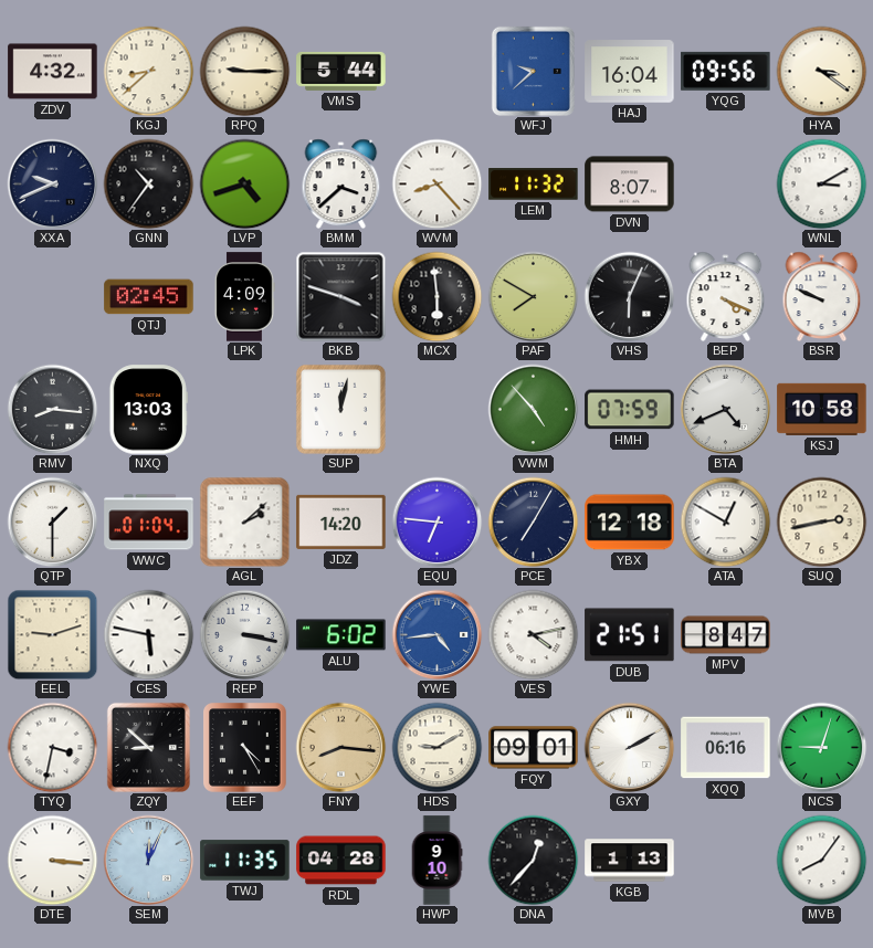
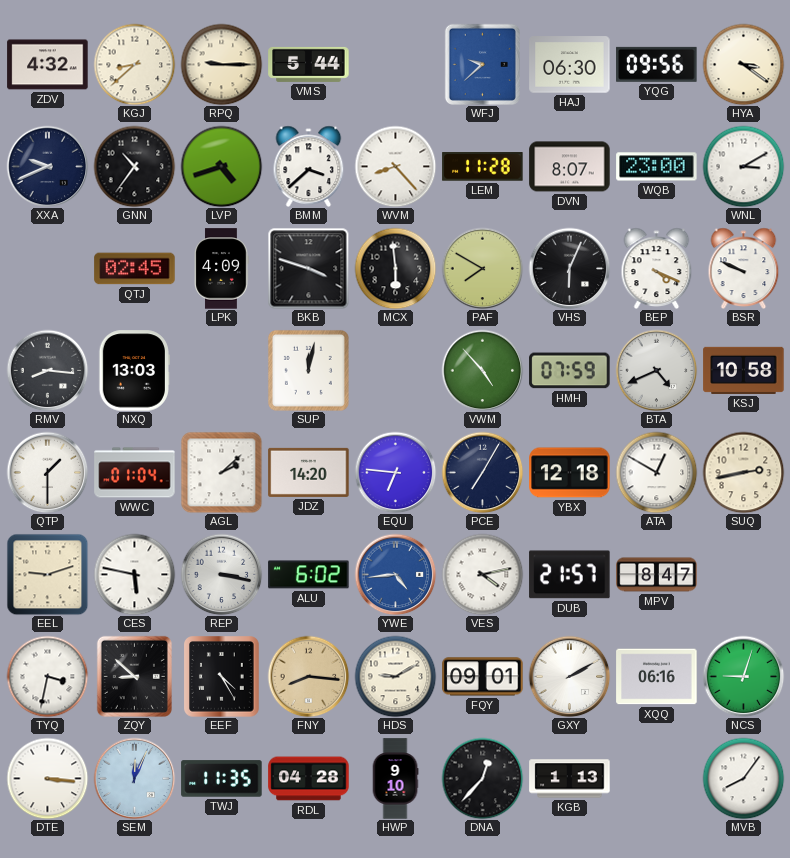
HAJ: 16:04 -> 06:30 (570, 65)
LEM: 11:32 -> 11:28 (483, 167)
WQB: none -> 23:00 (657, 167)
DUB: 21:51 -> 21:57 (570, 575)
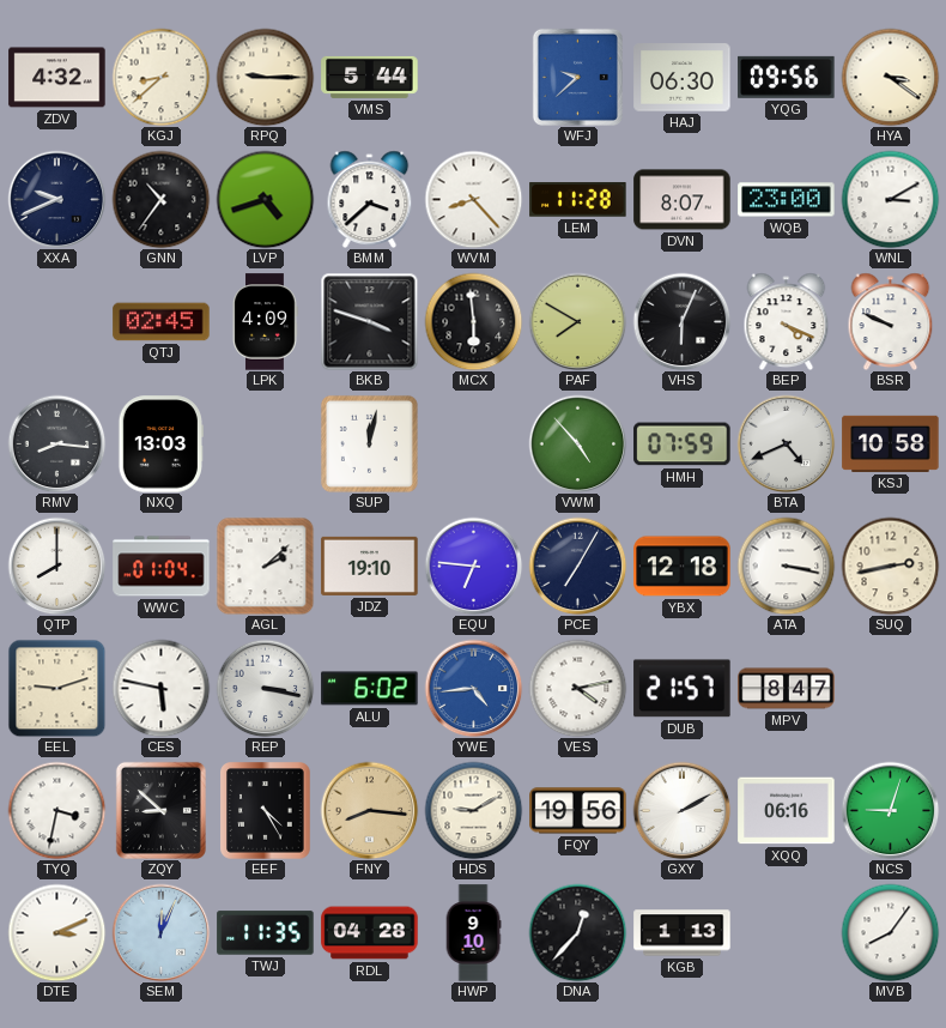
QTP: 1:30 -> 8:00 (56, 566)
JDZ: 14:20 -> 19:10 (370, 566)
ATA: 12:50 -> 3:17 (786, 566)
FQY: 09:01 -> 19:56 (578, 811)
DTE: 3:16 -> 3:11 (56, 932)
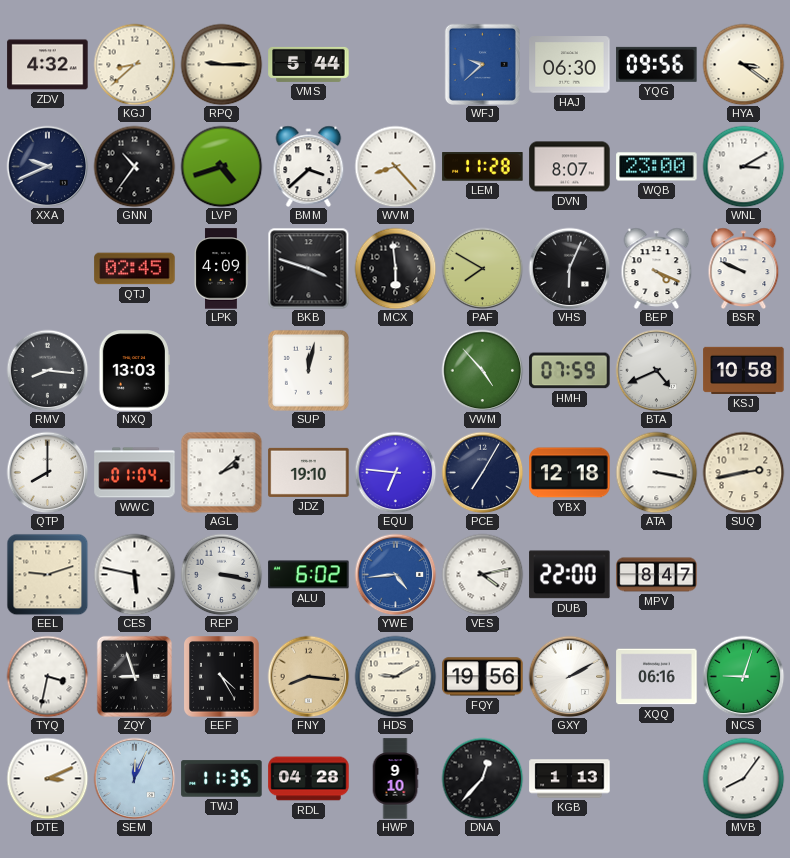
DUB: 21:57 -> 22:00 (570, 575)
ZQY: 8:52 -> 8:57 (134, 676)
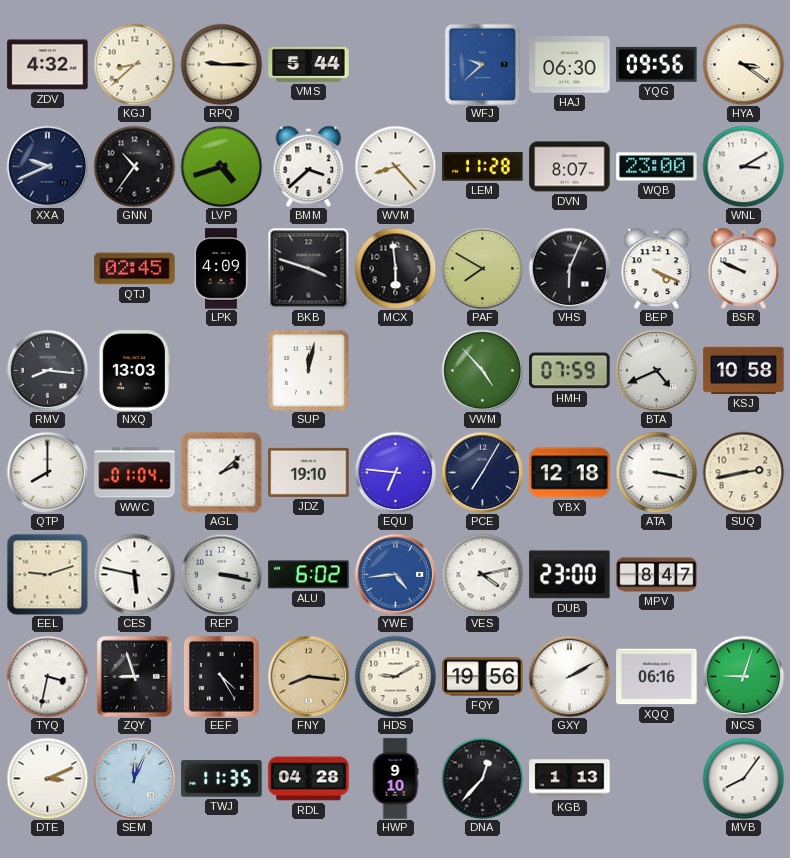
DUB: 22:00 -> 23:00 (570, 575)
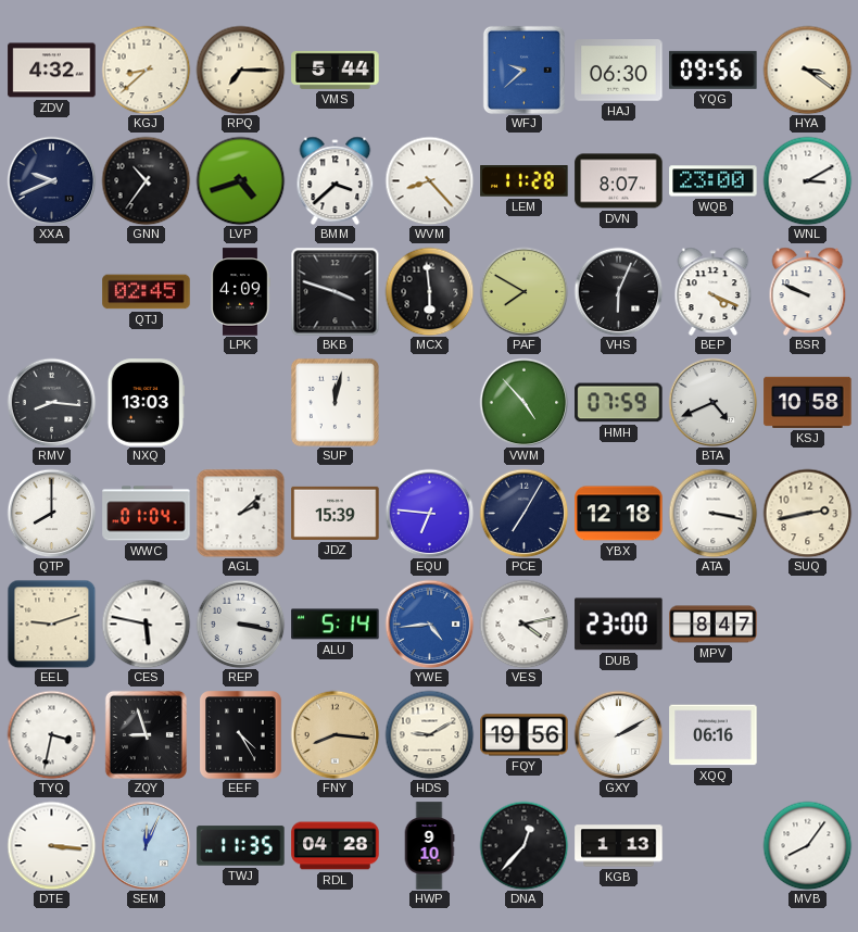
RPQ: 9:15 -> 7:15 (240, 70)
JDZ: 19:10 -> 15:39 (336, 513)
ALU: 6:02 -> 5:14 (336, 625)
NCS: 9:03 -> none (743, 676)
DTE: 3:11 -> 3:16 (51, 845)
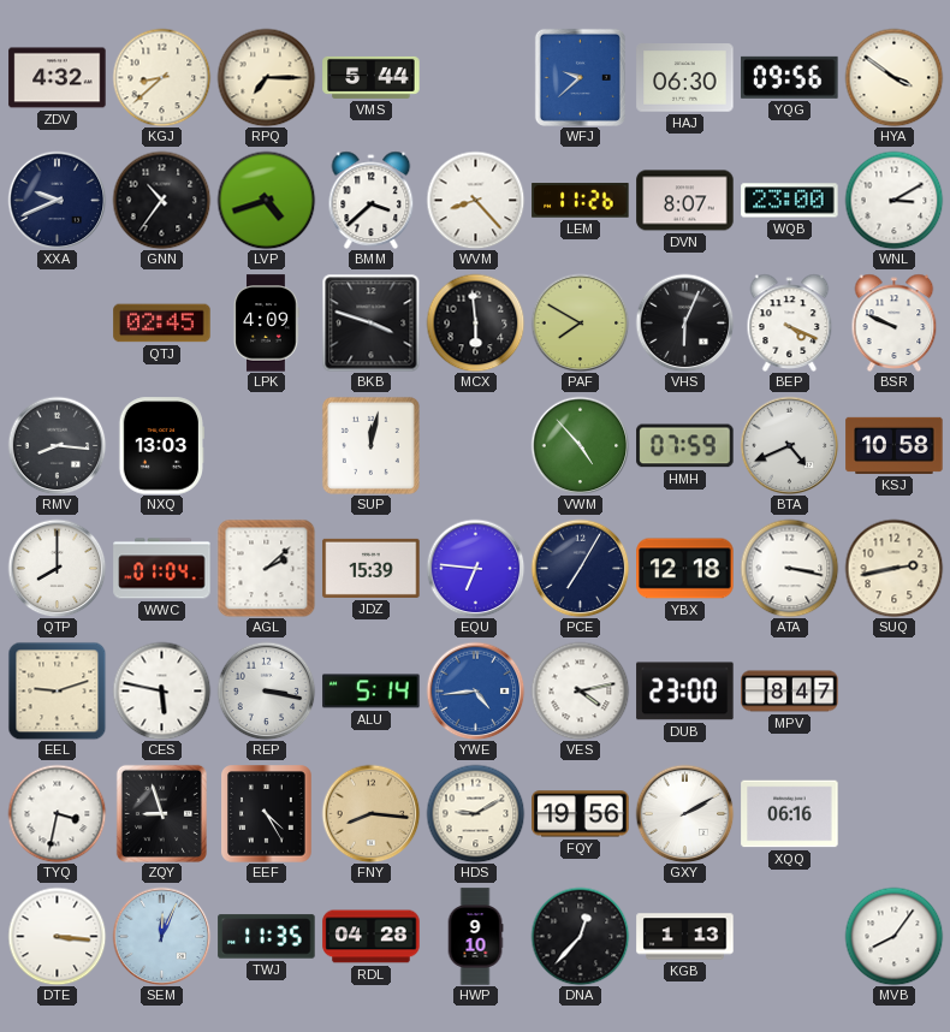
HYA: 3:21 -> 3:51 (893, 77)
LEM: 11:28 -> 11:26 (581, 201)
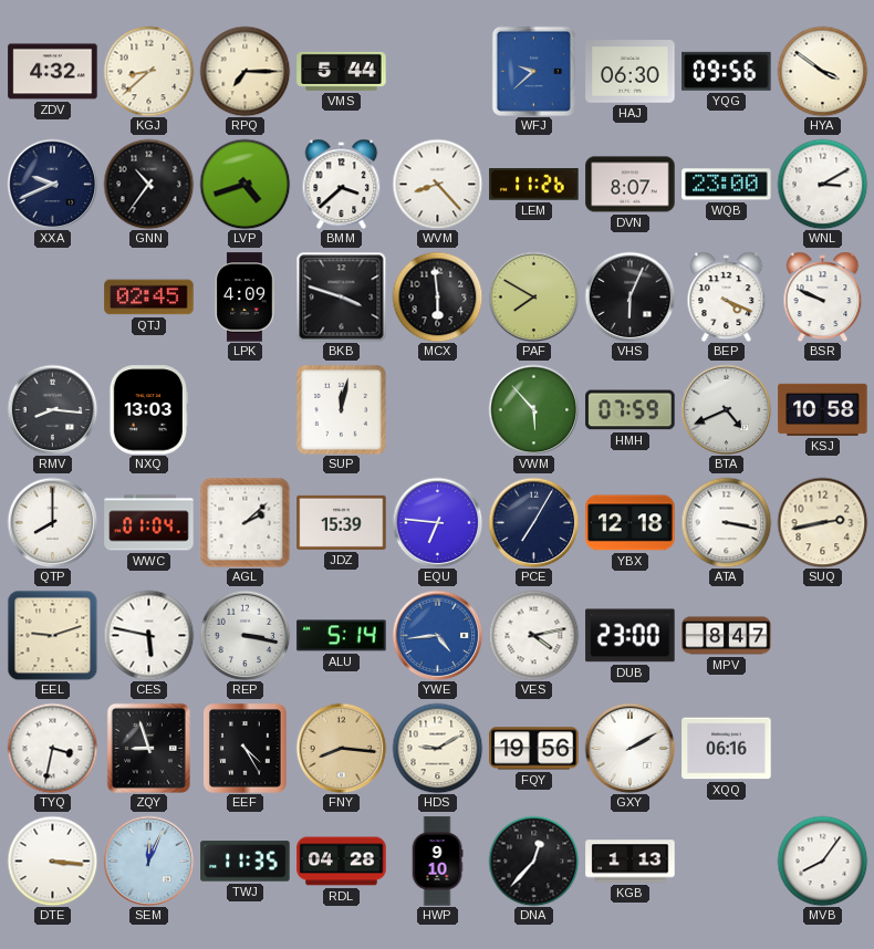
VWM: 4:53 -> 5:53 (533, 409)
